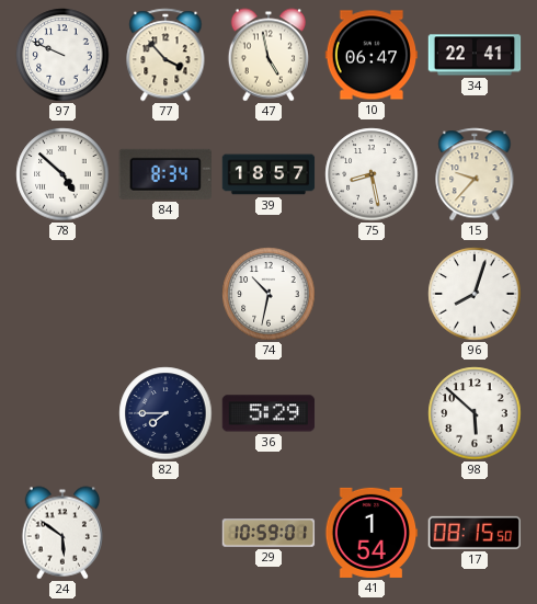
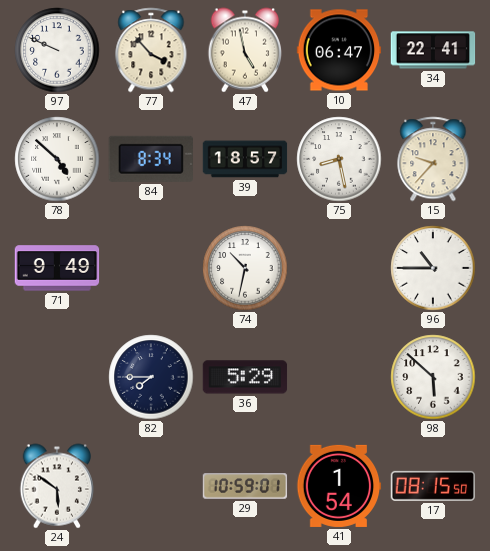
71: none -> 9:49 (57, 268)
96: 8:03 -> 10:45 (433, 268)
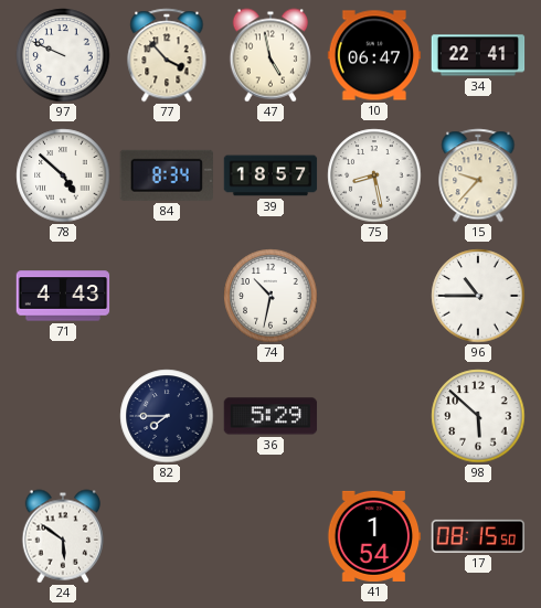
71: 9:49 -> 4:43 (63, 296)
29: 10:59 -> none (245, 486)
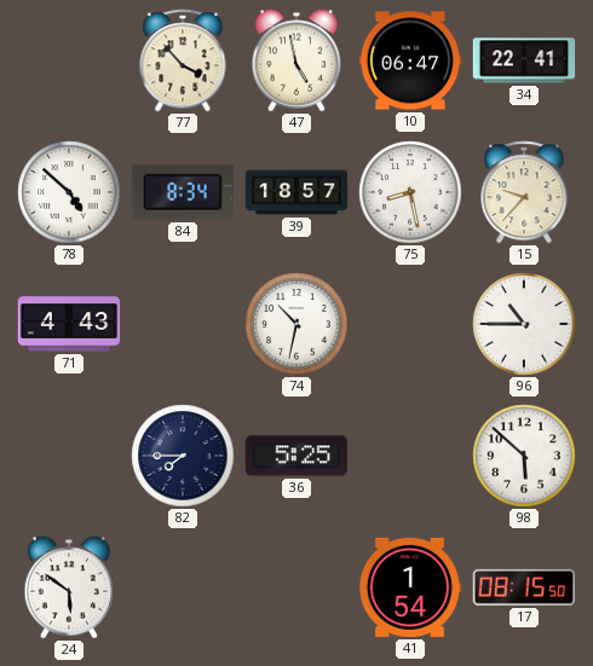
97: 9:49 -> none (63, 55)
36: 5:29 -> 5:25 (296, 456)
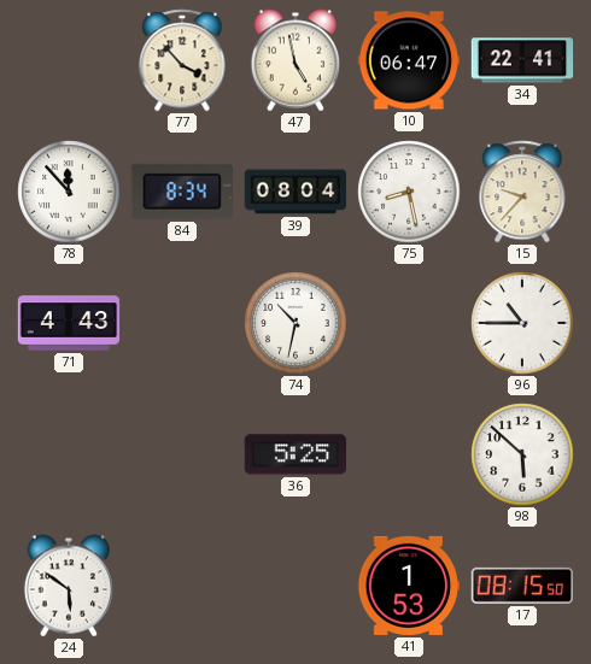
78: 4:52 -> 11:53 (69, 192)
39: 18:57 -> 08:04 (295, 192)
82: 7:45 -> none (183, 456)
41: 1:54 -> 1:53 (409, 586)
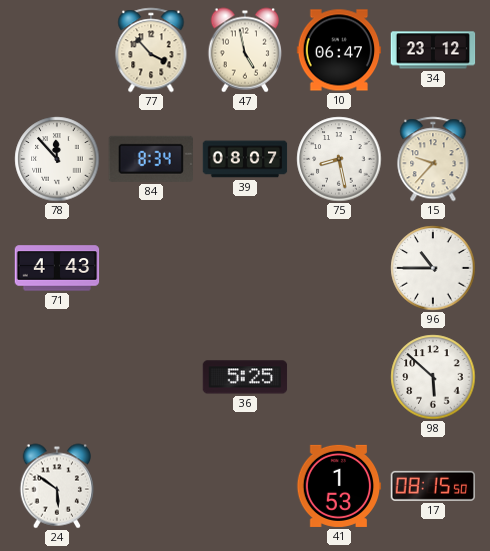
34: 22:41 -> 23:12 (433, 50)
39: 08:04 -> 08:07 (245, 159)
74: 10:32 -> none (295, 323)
